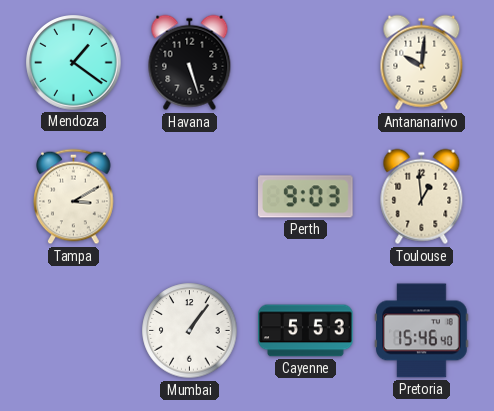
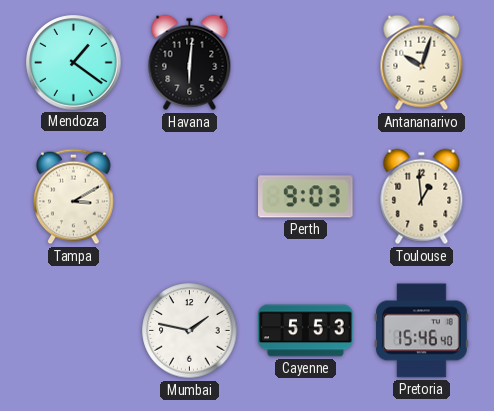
Havana: 5:27 -> 6:01 (190, 63)
Antananarivo: 10:01 -> 10:03 (422, 63)
Mumbai: 1:06 -> 1:47 (190, 331)
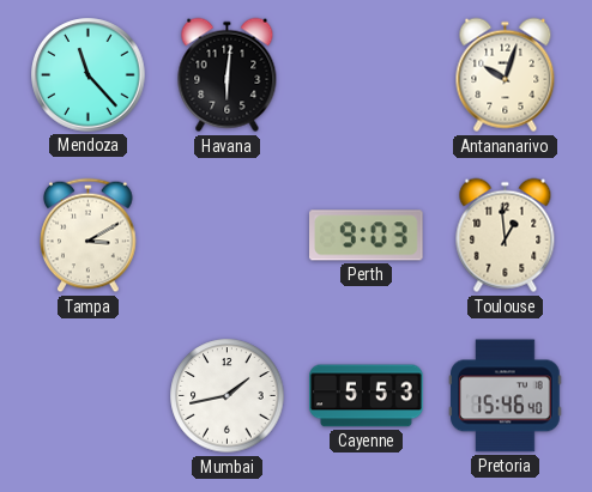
Mendoza: 1:21 -> 11:23 (89, 75)
Mumbai: 1:47 -> 1:43 (228, 396)
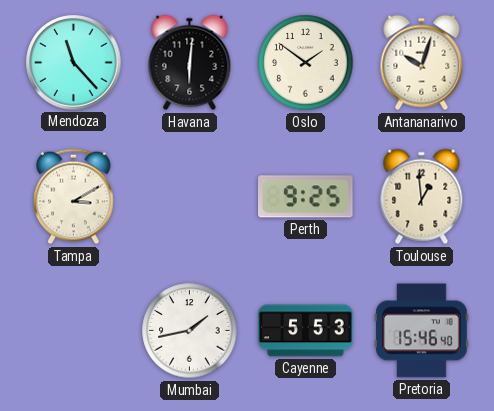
Oslo: none -> 1:51 (306, 63)
Perth: 9:03 -> 9:25 (306, 197)
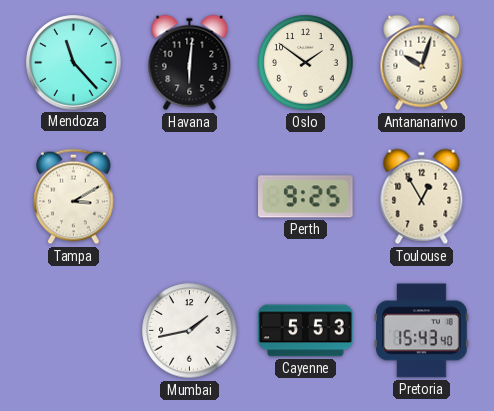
Toulouse: 12:59 -> 12:55 (422, 197)
Pretoria: 15:46 -> 15:43 (422, 331)
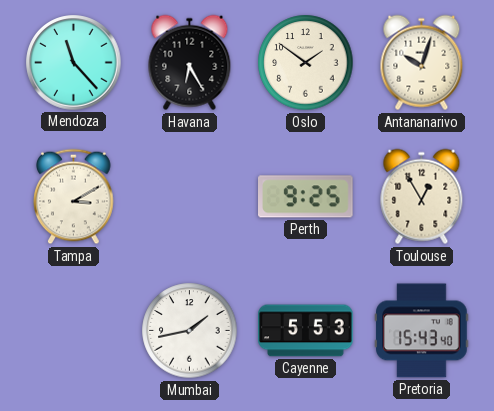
Havana: 6:01 -> 6:25 (190, 63)
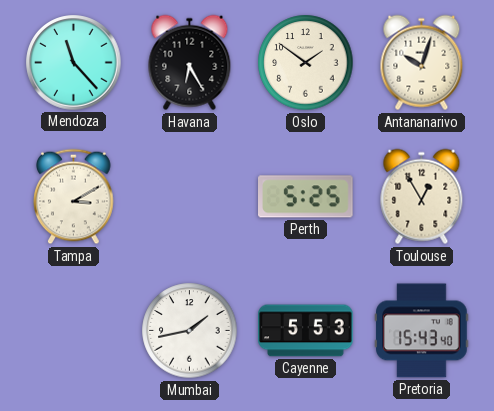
Perth: 9:25 -> 5:25 (306, 197)
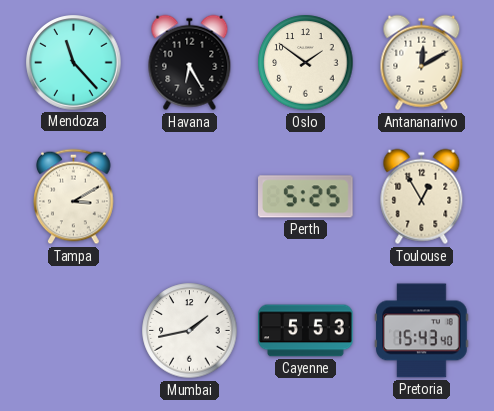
Antananarivo: 10:03 -> 12:10 (422, 63)
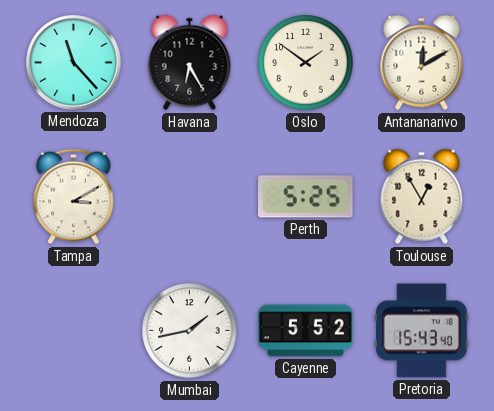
Cayenne: 5:53 -> 5:52 (306, 331)
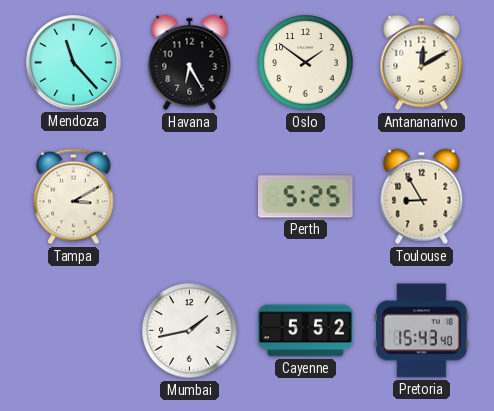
Toulouse: 12:55 -> 8:55 (422, 197)
